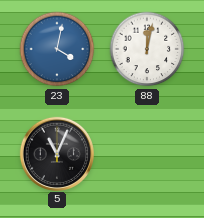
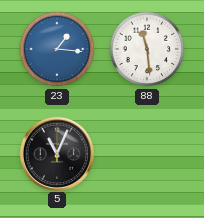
23: 4:02 -> 1:16 (57, 49)
88: 12:02 -> 11:29 (147, 49)
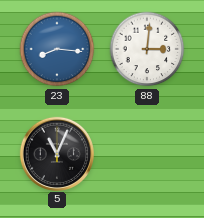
23: 1:16 -> 8:16 (57, 49)
88: 11:29 -> 3:01 (147, 49)
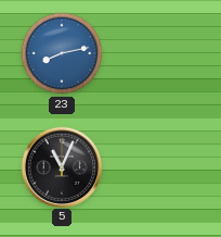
23: 8:16 -> 8:13 (62, 53)
88: 3:01 -> none (147, 49)
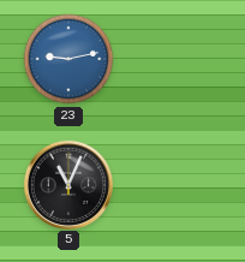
23: 8:13 -> 9:13 (68, 59)
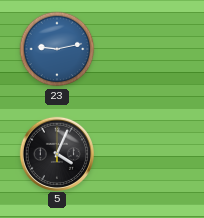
5: 11:04 -> 4:04 (56, 153)
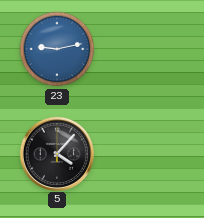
5: 4:04 -> 4:07 (56, 153)
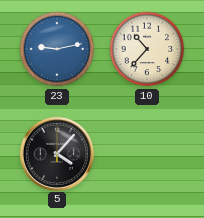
10: none -> 10:37 (147, 49)
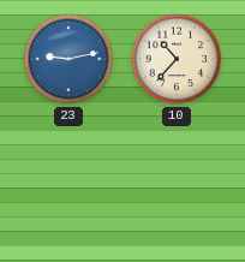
5: 4:07 -> none (56, 153)
